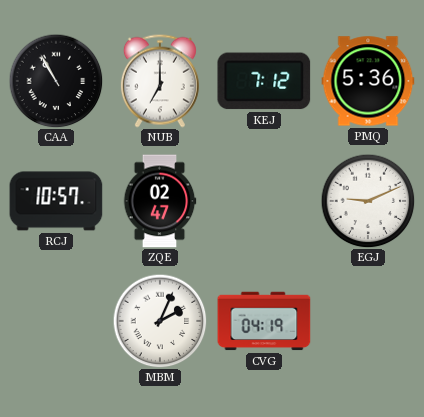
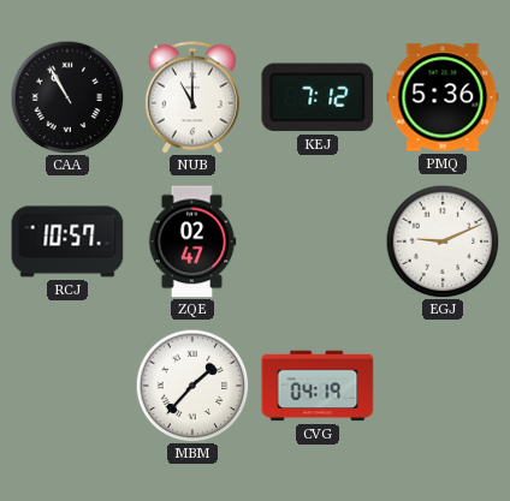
NUB: 7:00 -> 11:00 (192, 97)
MBM: 2:04 -> 1:37 (192, 386)
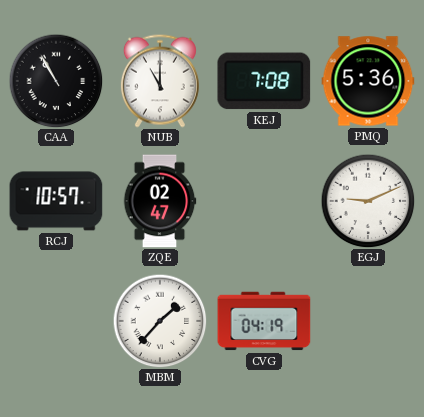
KEJ: 7:12 -> 7:08 (264, 81)
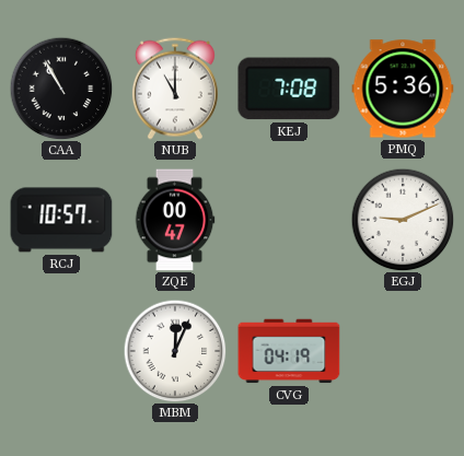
ZQE: 02:47 -> 00:47 (175, 220)
MBM: 1:37 -> 12:04 (175, 351)
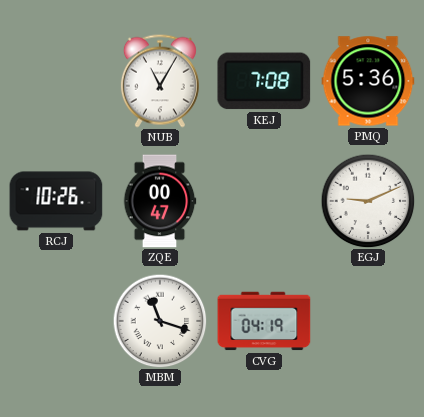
CAA: 10:55 -> none (61, 89)
NUB: 11:00 -> 11:05 (160, 81)
RCJ: 10:57 -> 10:26 (56, 201)
MBM: 12:04 -> 11:18 (160, 321)
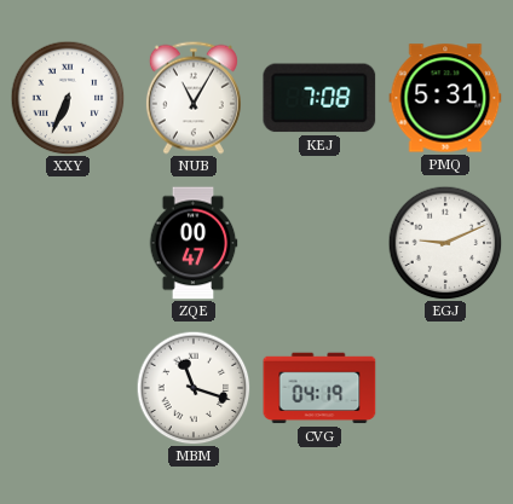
XXY: none -> 6:34 (68, 98)
PMQ: 5:36 -> 5:31 (445, 98)
RCJ: 10:26 -> none (56, 201)
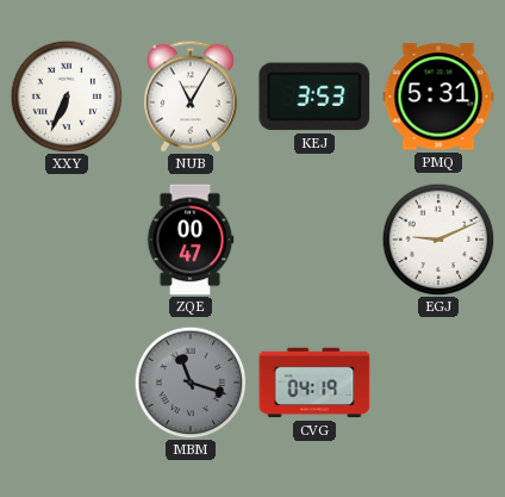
KEJ: 7:08 -> 3:53 (314, 97)
MBM dial: white -> grey (191, 383)
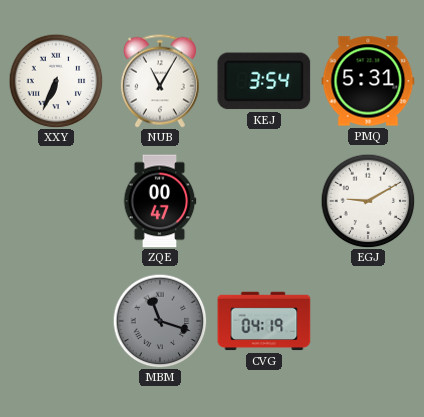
KEJ: 3:53 -> 3:54 (264, 81)
EGJ: 9:11 -> 9:10 (368, 201)
